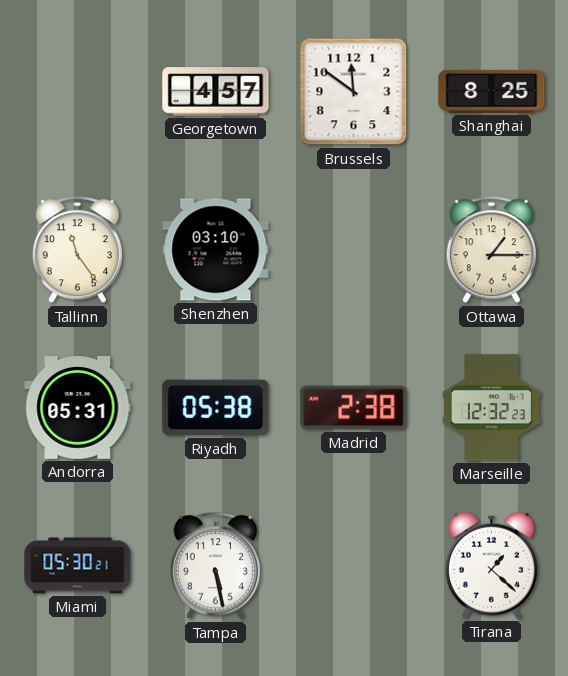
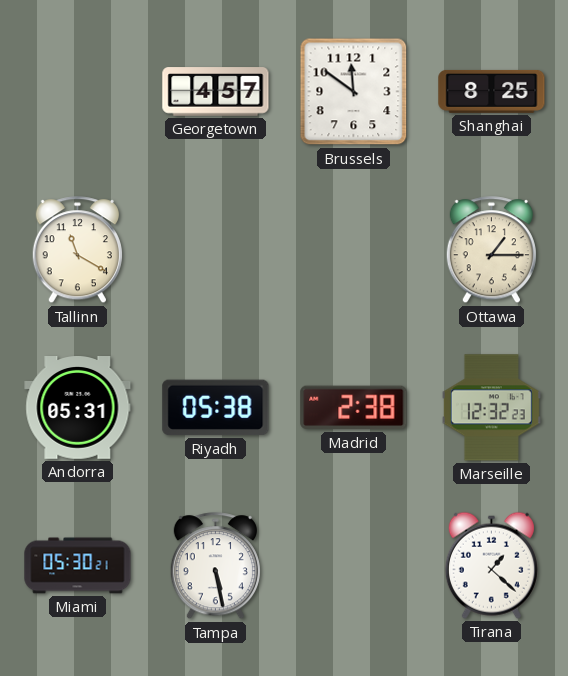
Tallinn: 11:24 -> 11:20 (77, 250)
Shenzhen: 03:10 -> none (216, 250)
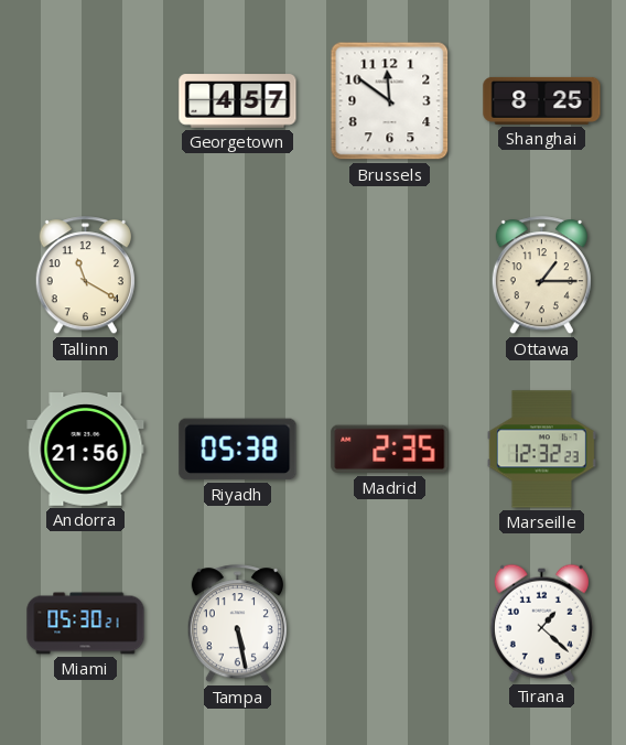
Andorra: 05:31 -> 21:56 (86, 450)
Madrid: 2:38 -> 2:35 (390, 450)
